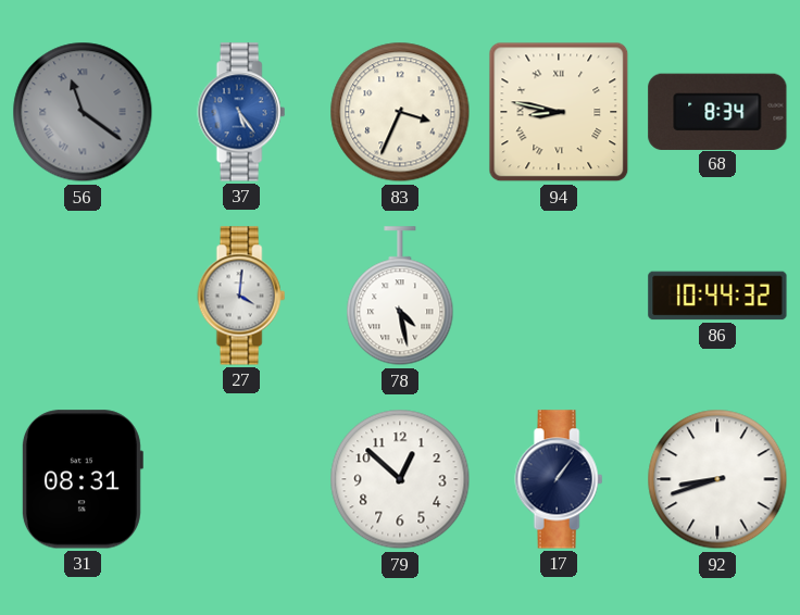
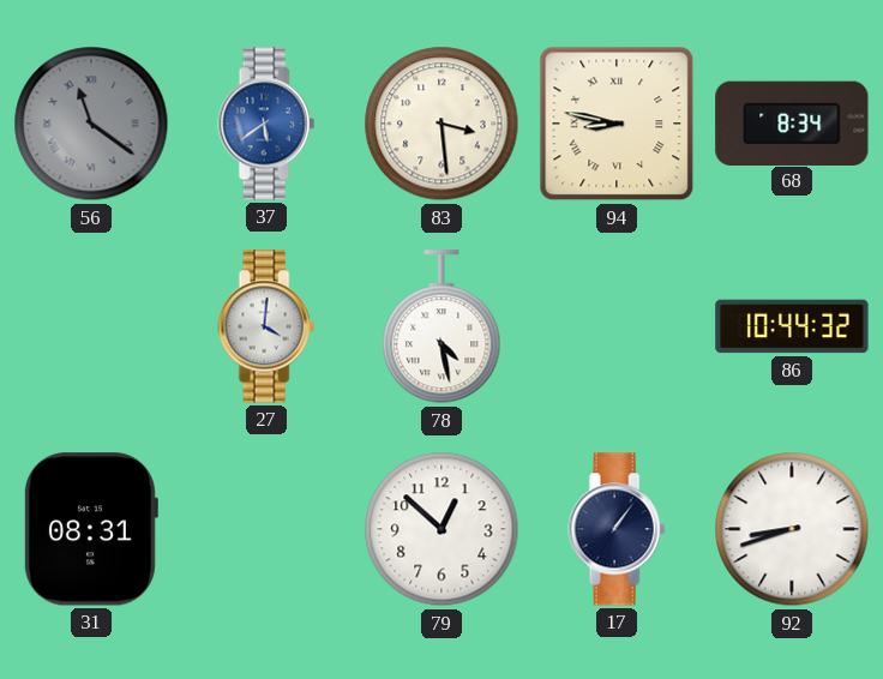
37: 5:24 -> 5:39 (266, 124)
83: 3:34 -> 3:29 (441, 124)
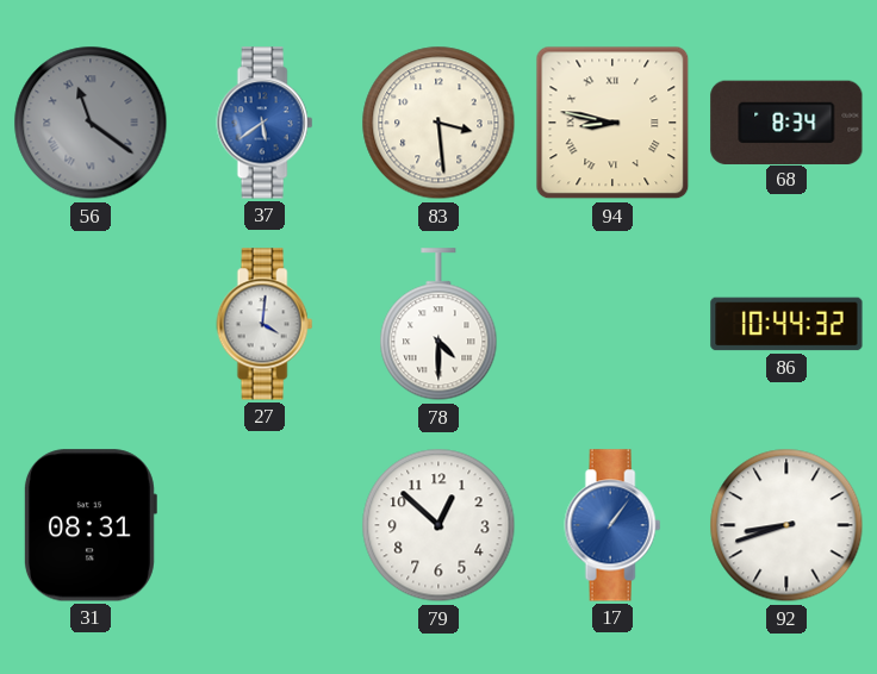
78: 4:28 -> 4:30 (438, 325)
17 dial: navy -> blue (612, 525)
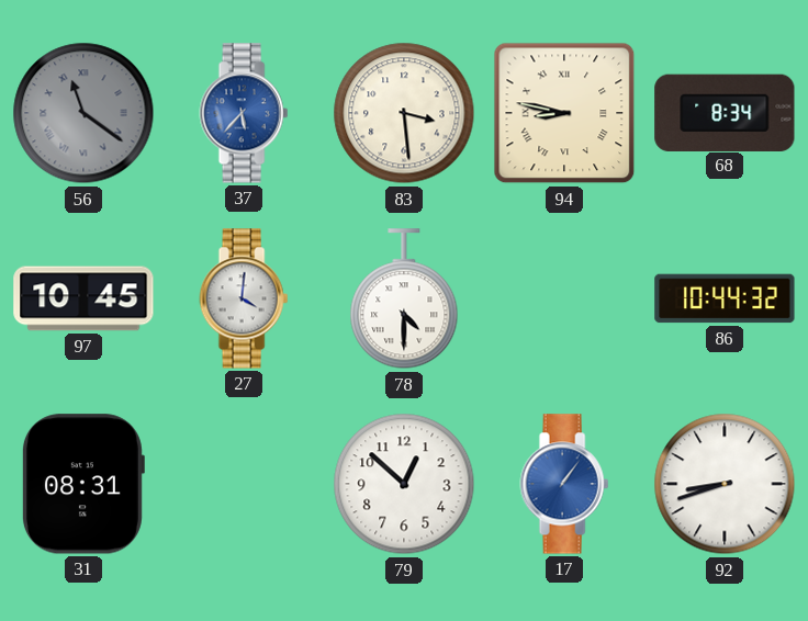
37: 5:39 -> 5:37 (244, 113)
97: none -> 10:45 (83, 298)
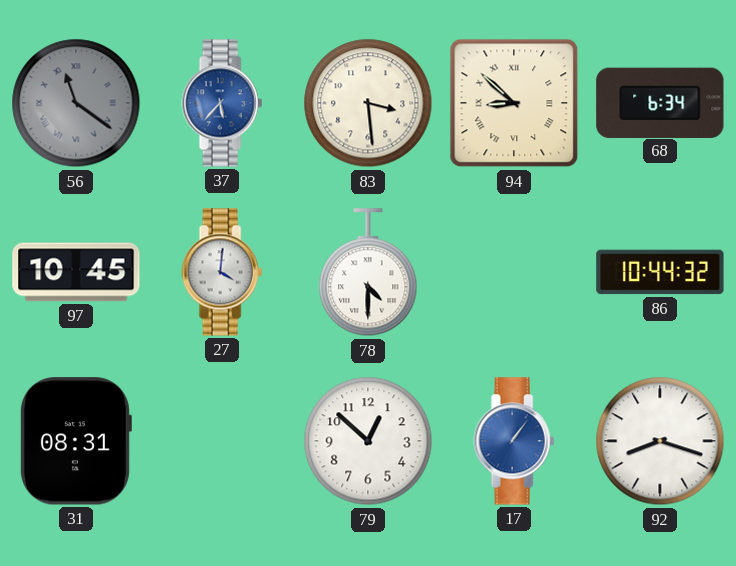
94: 8:47 -> 8:52 (514, 103)
68: 8:34 -> 6:34 (660, 102)
92: 8:42 -> 8:18 (660, 441)
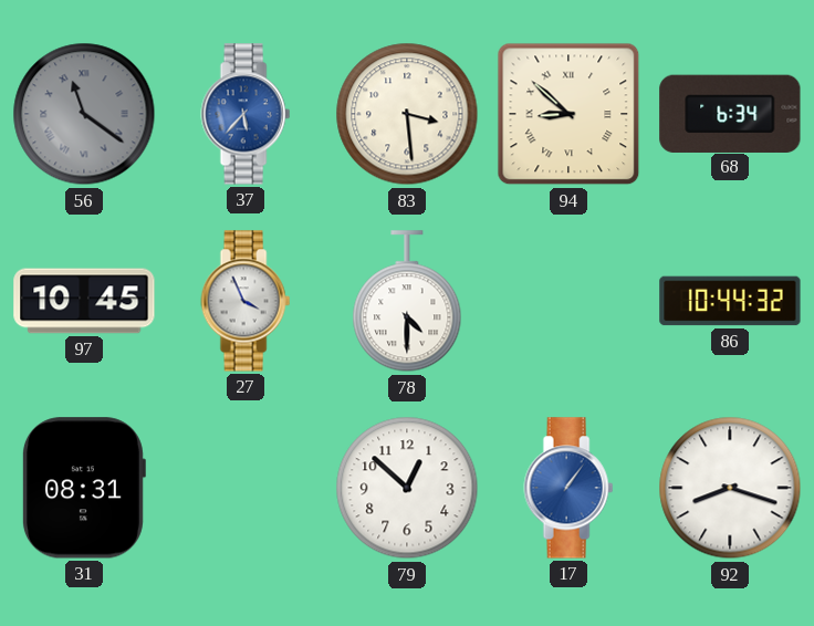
27: 4:01 -> 3:56 (246, 301)
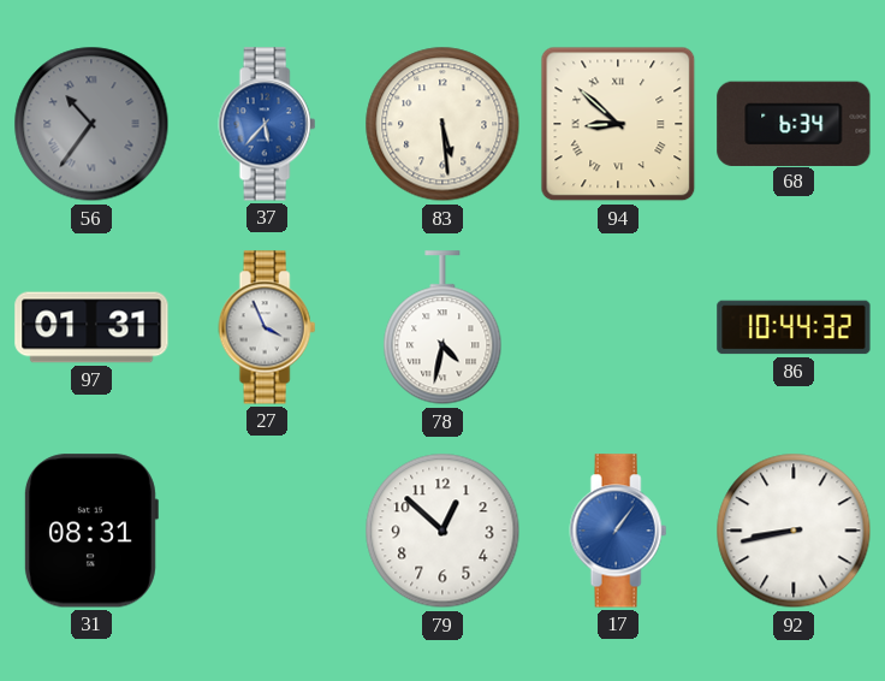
56: 11:21 -> 10:36 (91, 124)
83: 3:29 -> 5:29 (442, 124)
97: 10:45 -> 01:31 (91, 327)
78: 4:30 -> 4:32 (442, 328)
92: 8:18 -> 8:43 (794, 531)
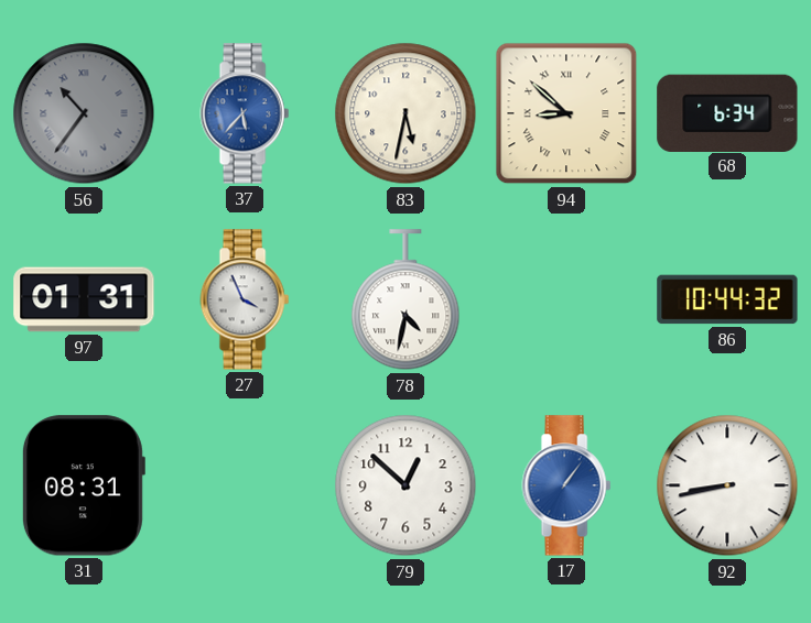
83: 5:29 -> 5:32 (405, 113)
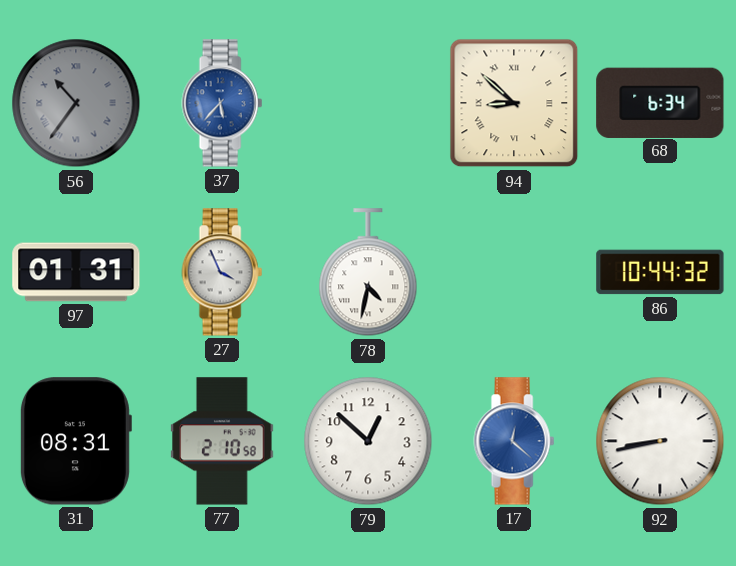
83: 5:32 -> none (405, 113)
77: none -> 2:10 (222, 441)
17: 1:06 -> 12:22 (514, 441)
